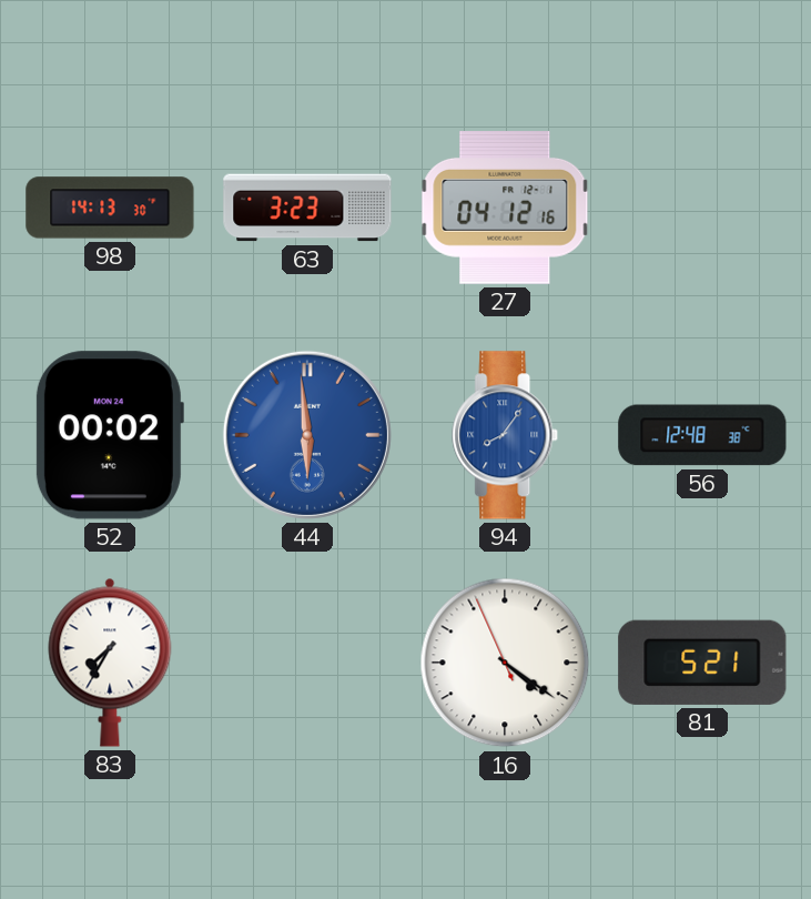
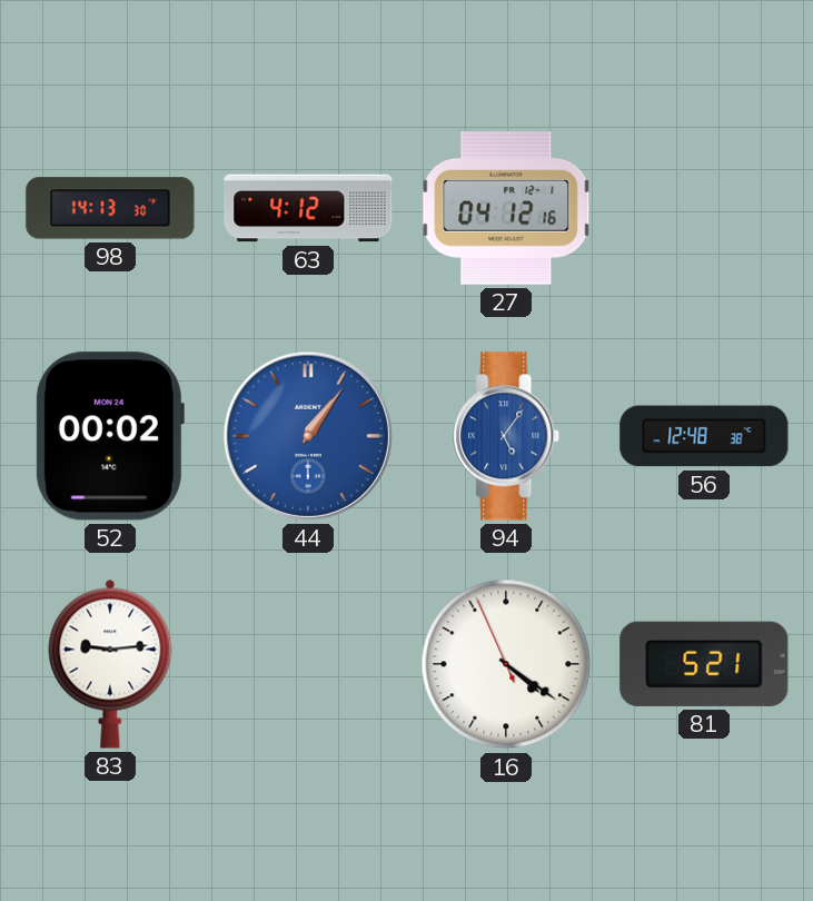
63: 3:23 -> 4:12 (308, 208)
44: 5:59 -> 1:06 (308, 436)
94: 8:06 -> 5:06 (507, 436)
83: 7:35 -> 9:14 (110, 664)
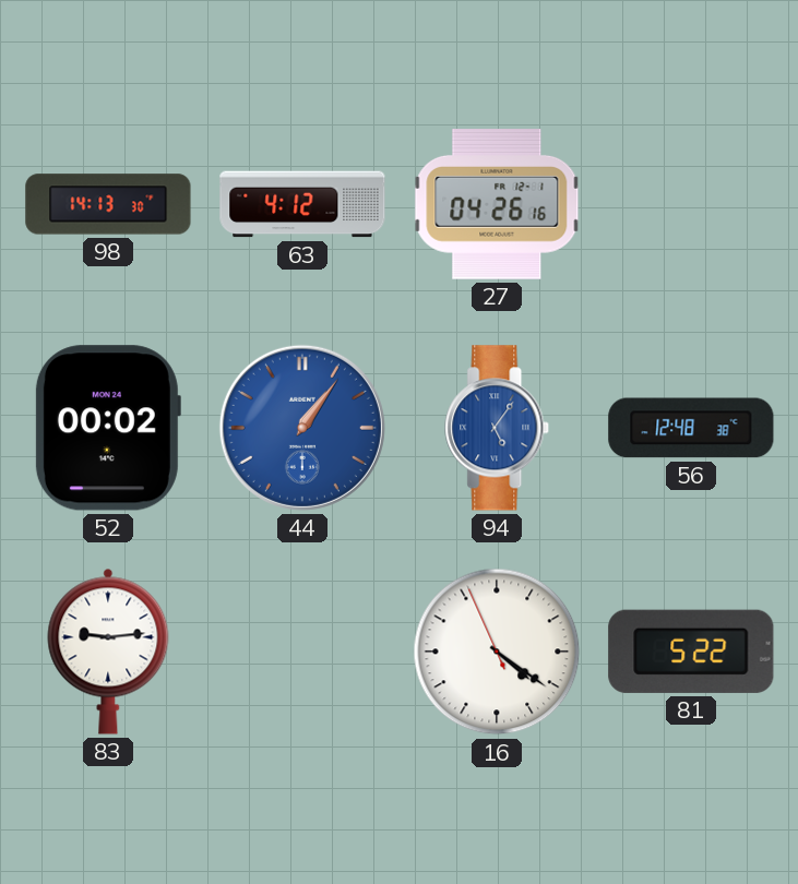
27: 04:12 -> 04:26 (497, 205)
81: 5:21 -> 5:22 (691, 652)
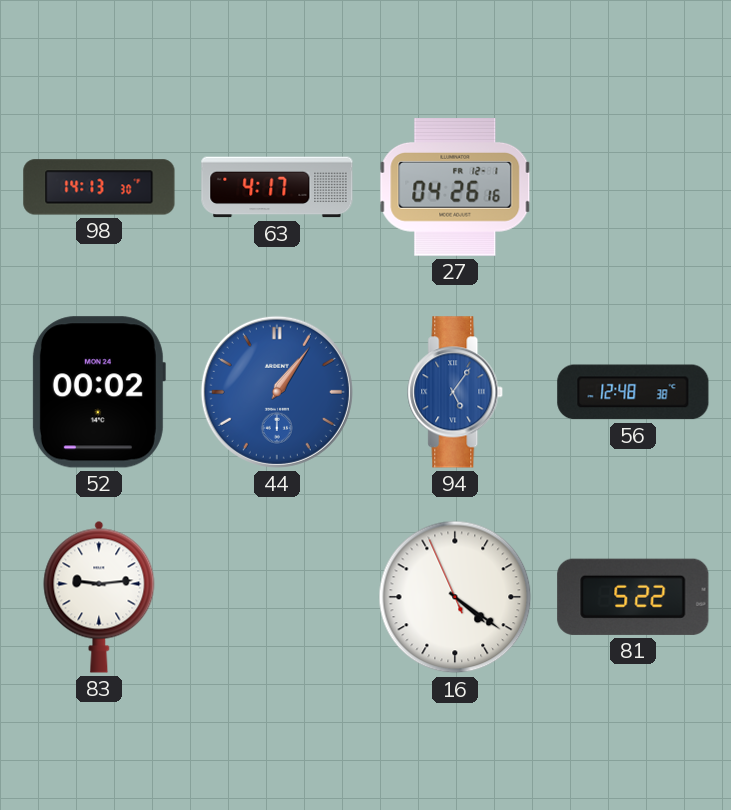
63: 4:12 -> 4:17 (277, 187)
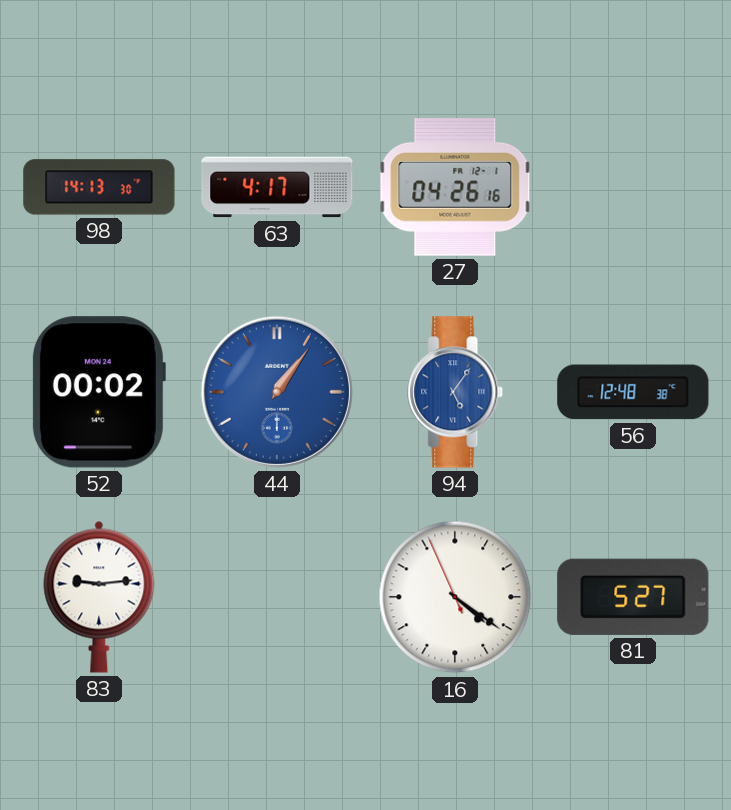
81: 5:22 -> 5:27 (633, 597)
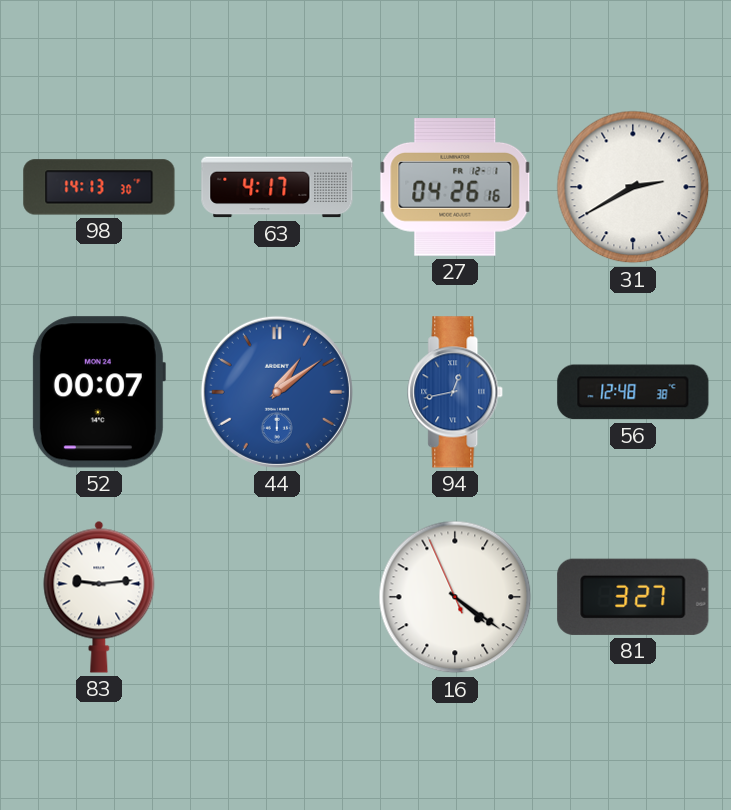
31: none -> 2:40 (633, 187)
52: 00:02 -> 00:07 (98, 392)
44: 1:06 -> 1:09 (277, 392)
94: 5:06 -> 12:43 (456, 392)
81: 5:27 -> 3:27 (633, 597)
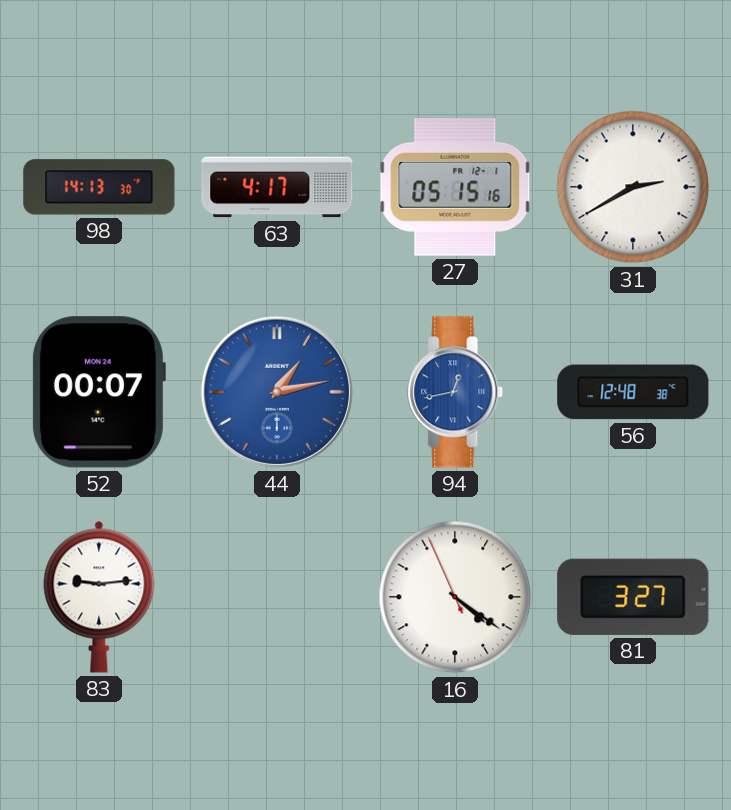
27: 04:26 -> 05:15 (455, 188)
44: 1:09 -> 1:13 (277, 392)
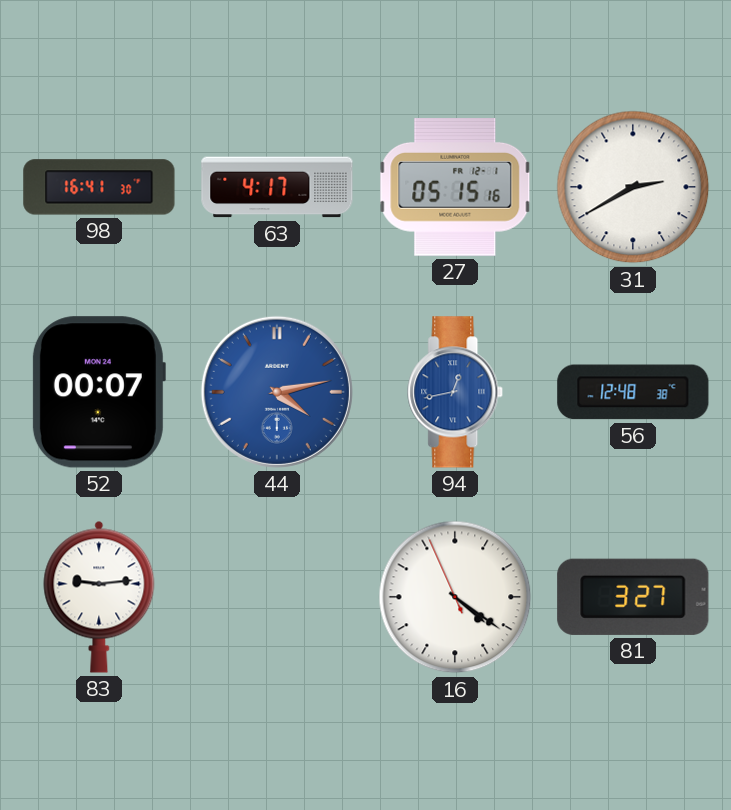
98: 14:13 -> 16:41 (99, 187)
44: 1:13 -> 4:13 (277, 392)
